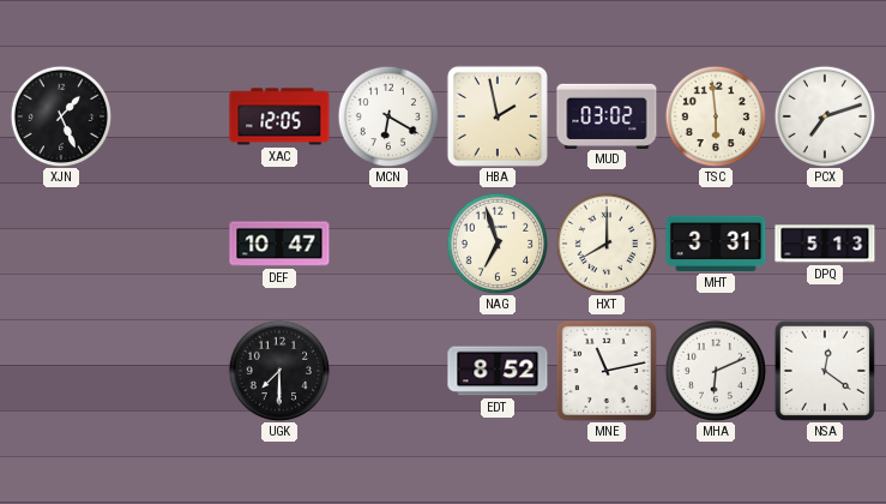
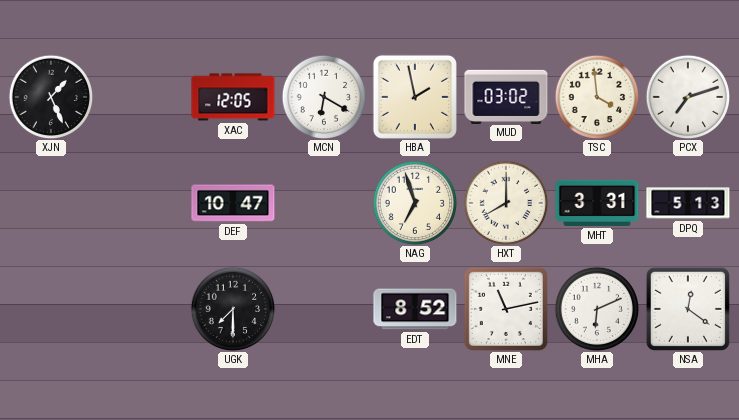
TSC: 5:59 -> 3:59 (597, 97)
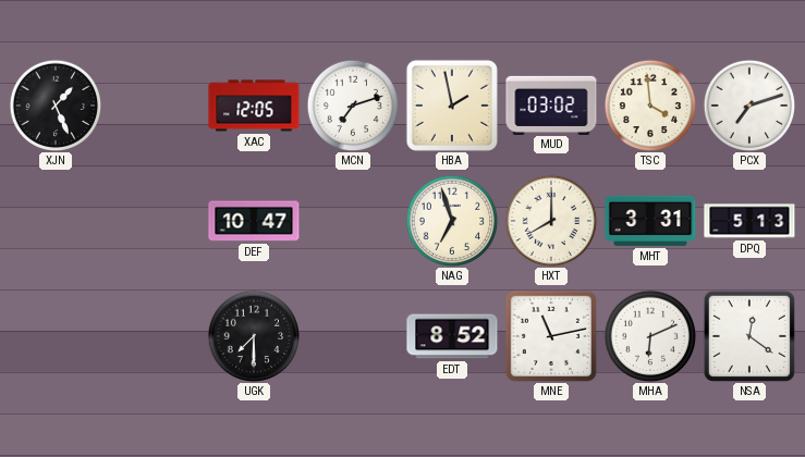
MCN: 6:20 -> 7:12 (353, 106)
